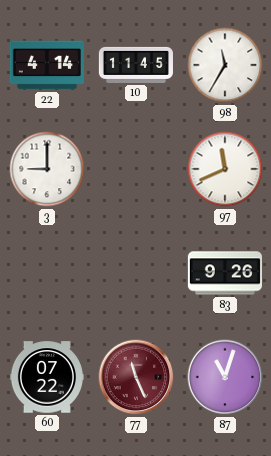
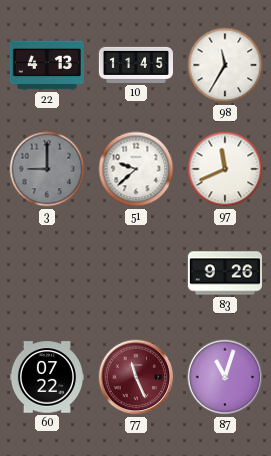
22: 4:14 -> 4:13 (47, 65)
3 dial: white -> grey (47, 169)
51: none -> 9:38 (136, 169)
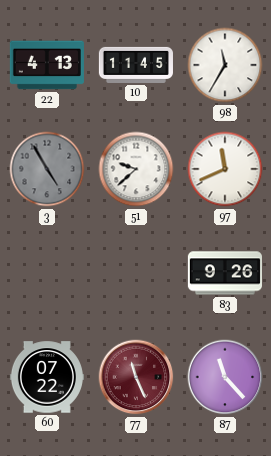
3: 9:00 -> 4:55 (47, 169)
87: 11:03 -> 11:23 (225, 377)
